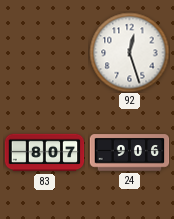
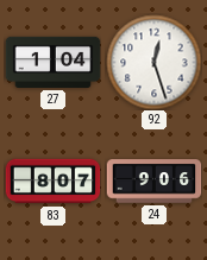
27: none -> 1:04 (52, 62)
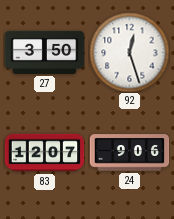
27: 1:04 -> 3:50 (44, 52)
83: 8:07 -> 12:07 (44, 153)
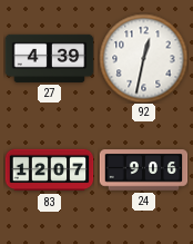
27: 3:50 -> 4:39 (49, 58)
92: 12:27 -> 12:32 (143, 58)
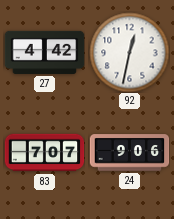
27: 4:39 -> 4:42 (44, 52)
83: 12:07 -> 7:07 (44, 153)
